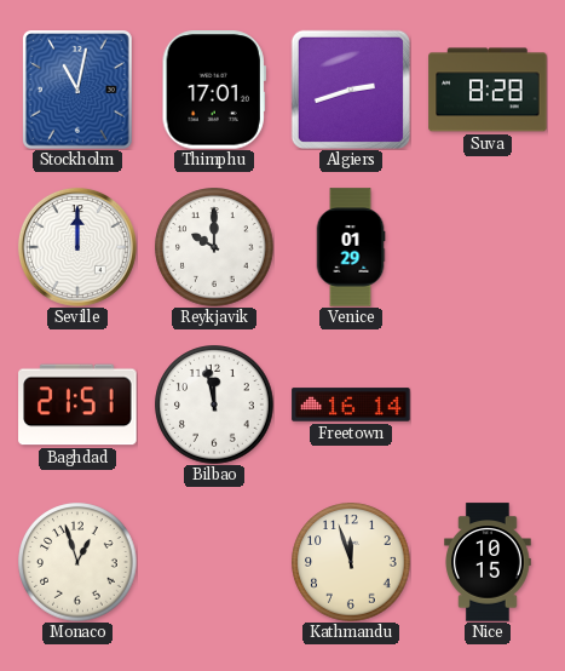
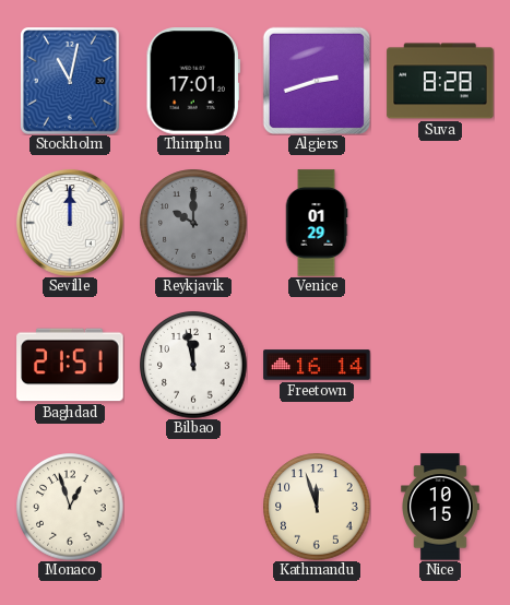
Reykjavik dial: white -> grey (193, 223)
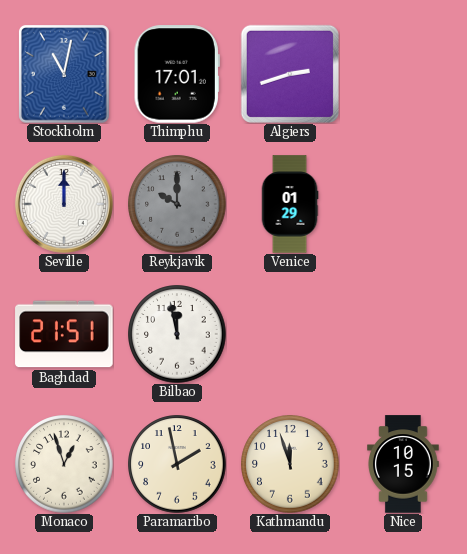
Suva: 8:28 -> none (440, 81)
Freetown: 16:14 -> none (317, 365)
Paramaribo: none -> 1:58 (177, 464)
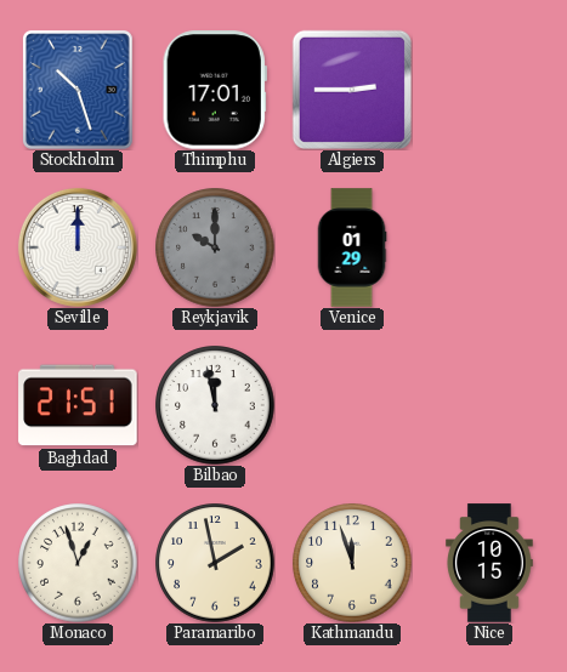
Stockholm: 11:02 -> 10:27 (79, 91)
Algiers: 2:42 -> 2:45 (352, 90)
